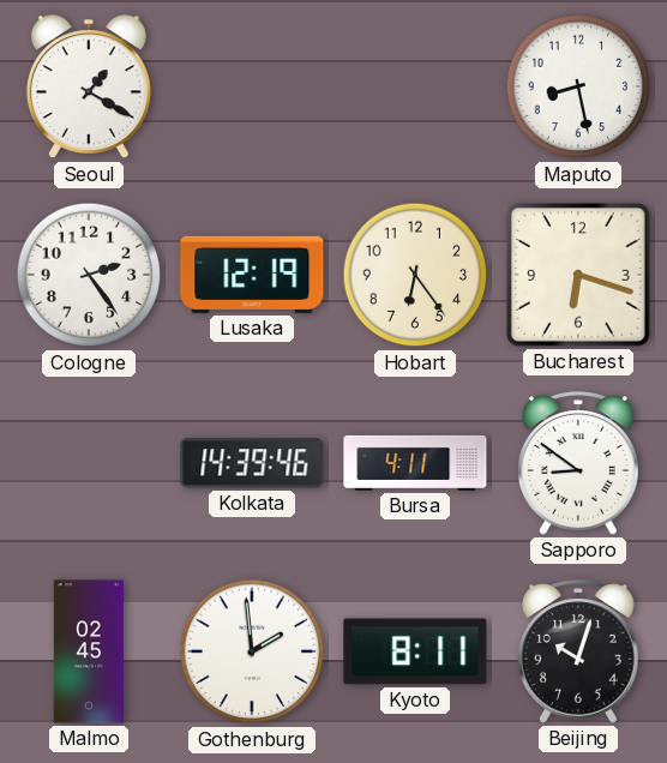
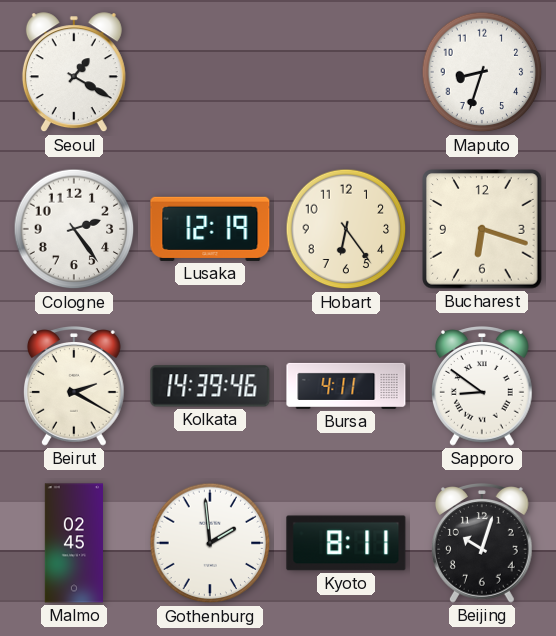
Maputo: 8:28 -> 8:33 (482, 72)
Beirut: none -> 2:20 (75, 386)
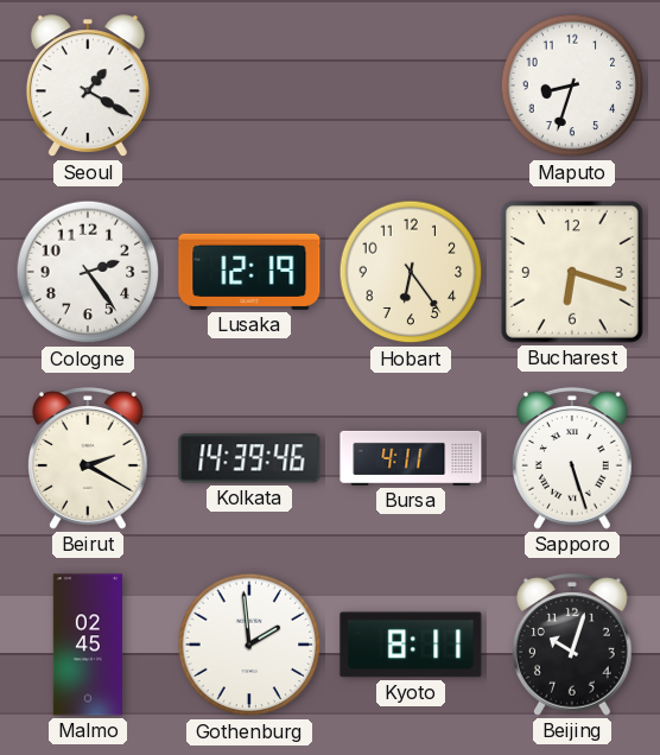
Sapporo: 8:51 -> 5:27 (573, 458)
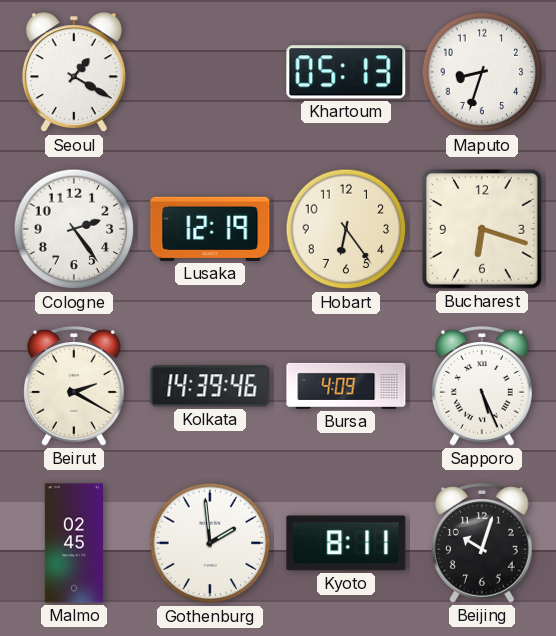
Khartoum: none -> 05:13 (346, 72)
Bursa: 4:11 -> 4:09 (346, 386)
Sapporo: 5:27 -> 5:26 (483, 386)
